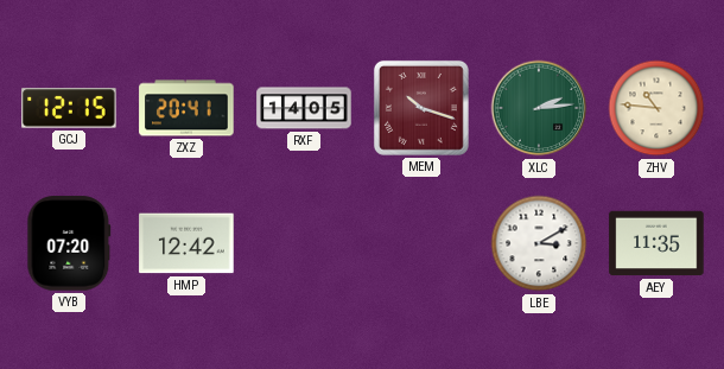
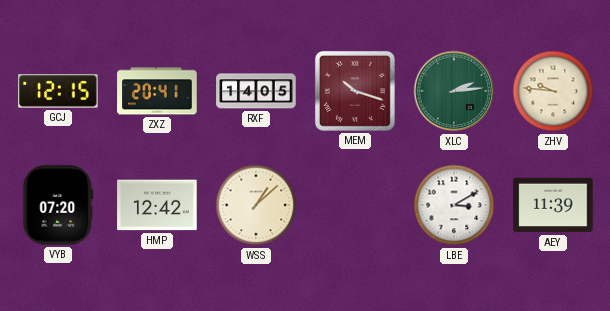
ZHV: 10:46 -> 9:46 (553, 91)
WSS: none -> 1:08 (256, 205)
AEY: 11:35 -> 11:39 (553, 205)
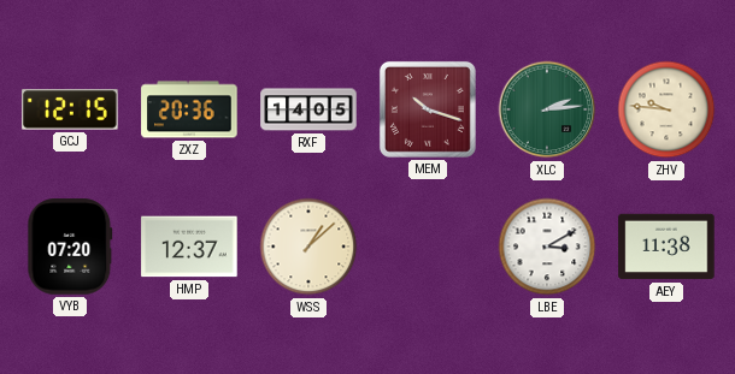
ZXZ: 20:41 -> 20:36 (189, 109)
HMP: 12:42 -> 12:37 (189, 247)
AEY: 11:39 -> 11:38 (666, 247)
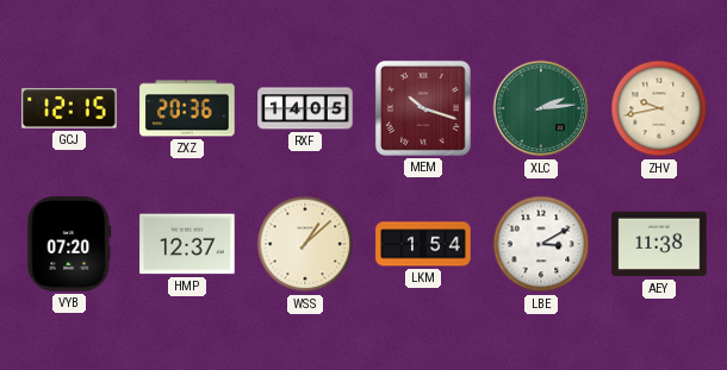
ZHV: 9:46 -> 9:43 (659, 108)
LKM: none -> 1:54 (423, 244)
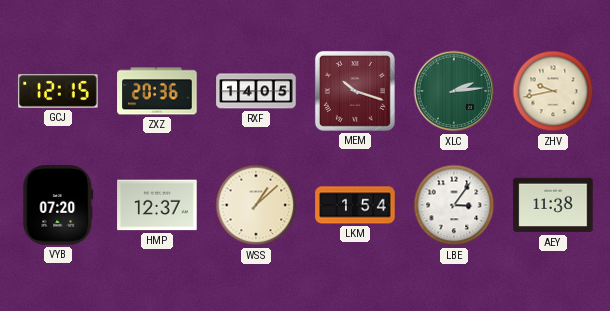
LBE: 3:10 -> 3:06 (454, 205)
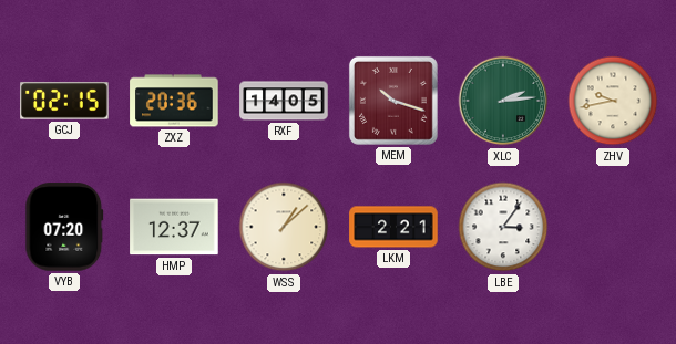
GCJ: 12:15 -> 02:15 (64, 101)
LKM: 1:54 -> 2:21 (393, 227)
AEY: 11:38 -> none (553, 205)
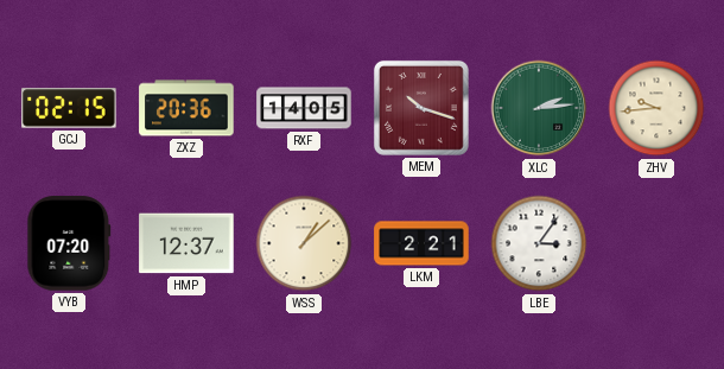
ZHV: 9:43 -> 9:44 (656, 108)
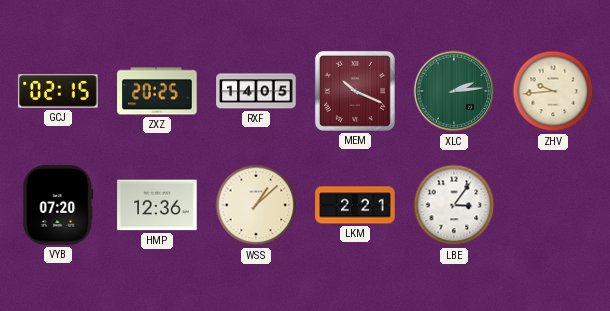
ZXZ: 20:36 -> 20:25 (157, 91)
MEM: 10:18 -> 10:19 (355, 91)
HMP: 12:37 -> 12:36 (157, 205)
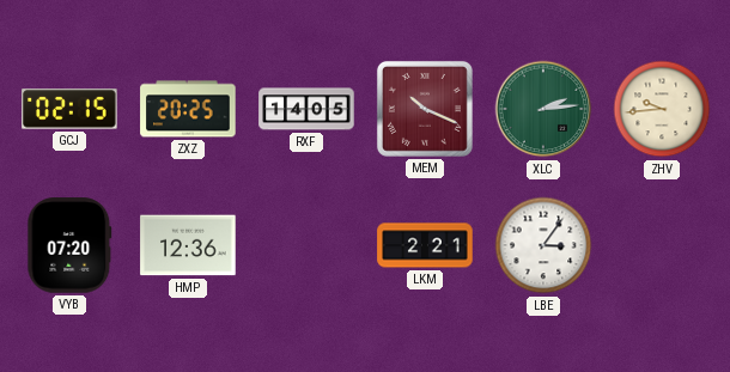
WSS: 1:08 -> none (256, 205)
